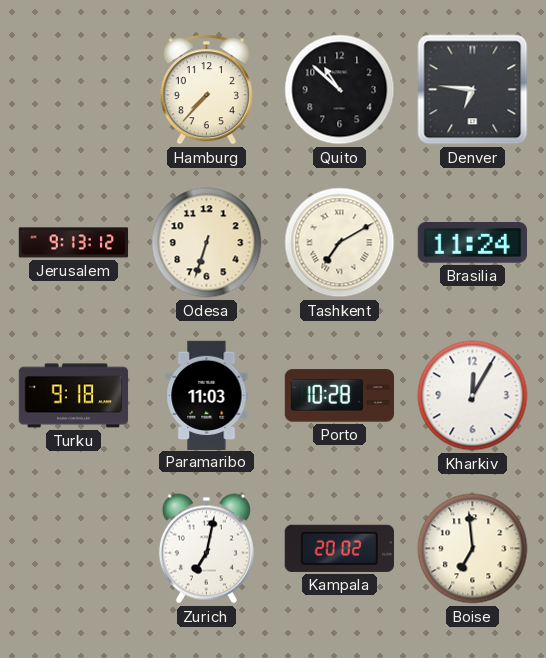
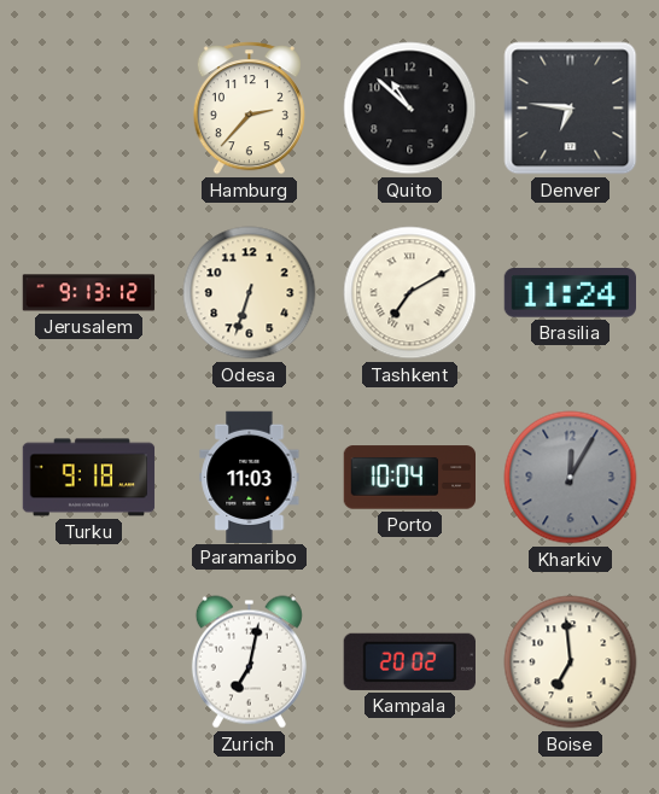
Hamburg: 7:37 -> 2:37 (249, 109)
Porto: 10:28 -> 10:04 (409, 478)
Kharkiv dial: white -> grey (571, 478)
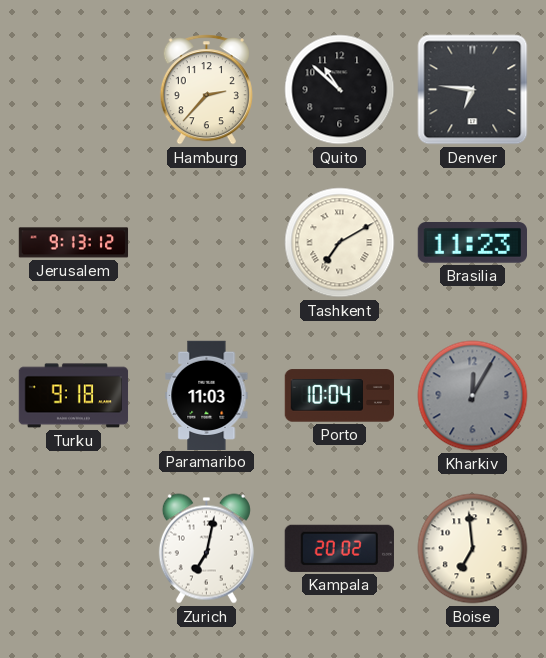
Odesa: 6:33 -> none (250, 293)
Brasilia: 11:24 -> 11:23 (472, 243)
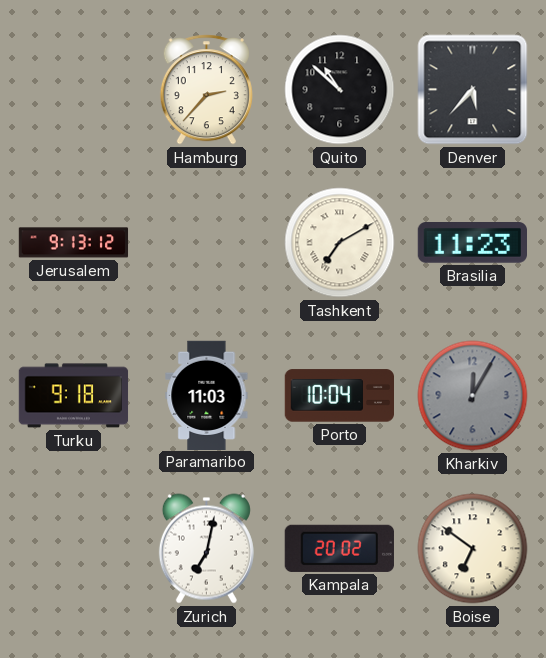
Denver: 6:46 -> 5:37 (473, 90)
Boise: 6:59 -> 6:51 (473, 549)
